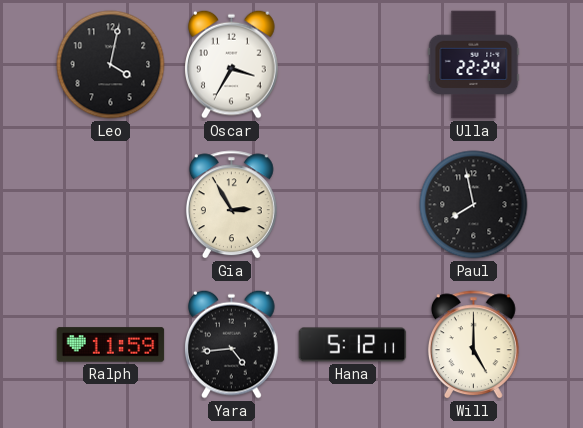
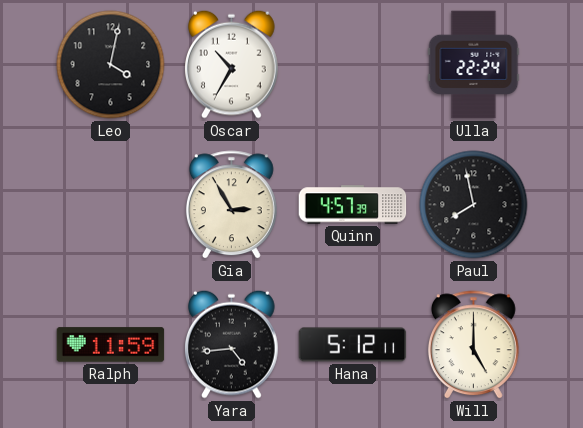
Oscar: 3:35 -> 10:35 (232, 64)
Quinn: none -> 4:57 (353, 205)
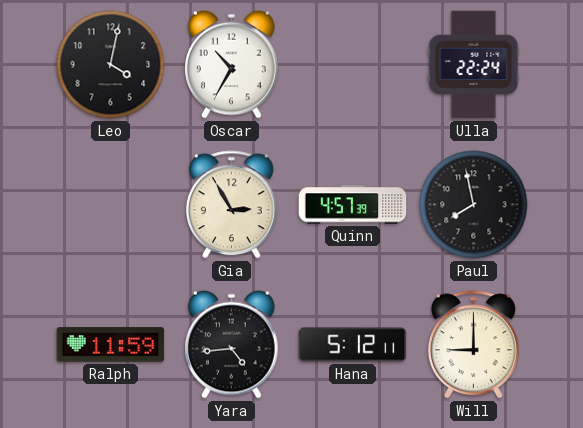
Will: 5:00 -> 9:00 (473, 345)
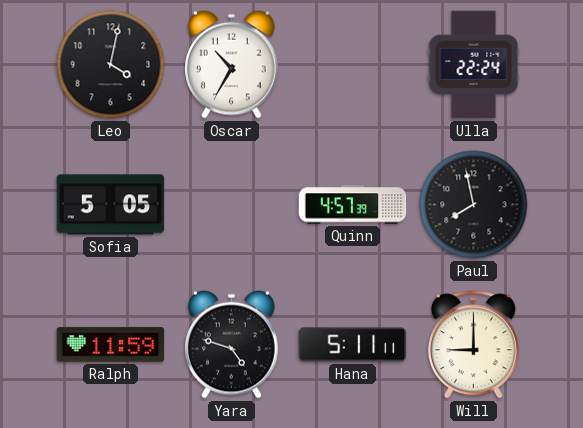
Sofia: none -> 5:05 (111, 205)
Gia: 2:55 -> none (231, 205)
Yara: 4:44 -> 4:48 (232, 344)
Hana: 5:12 -> 5:11 (353, 345)
